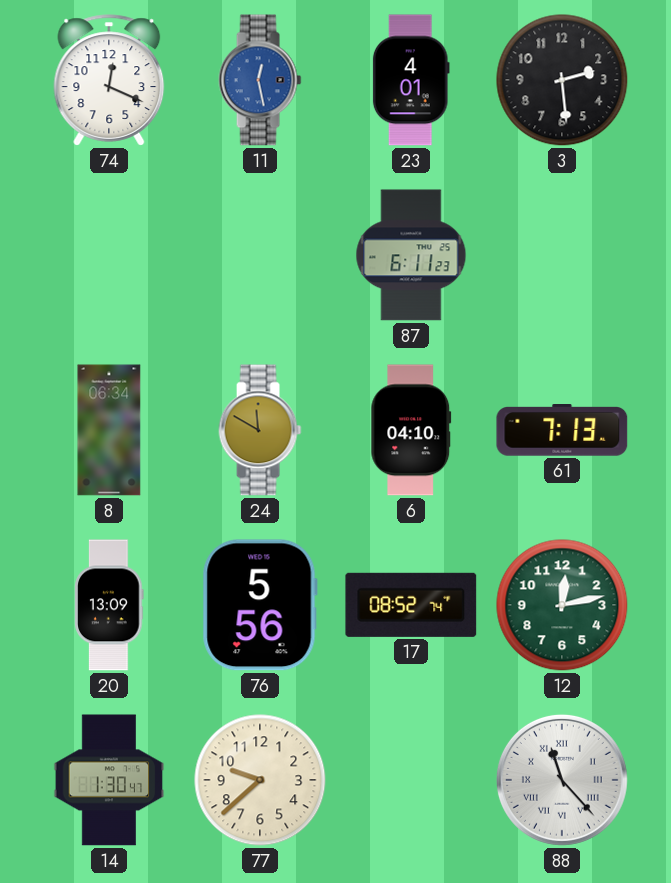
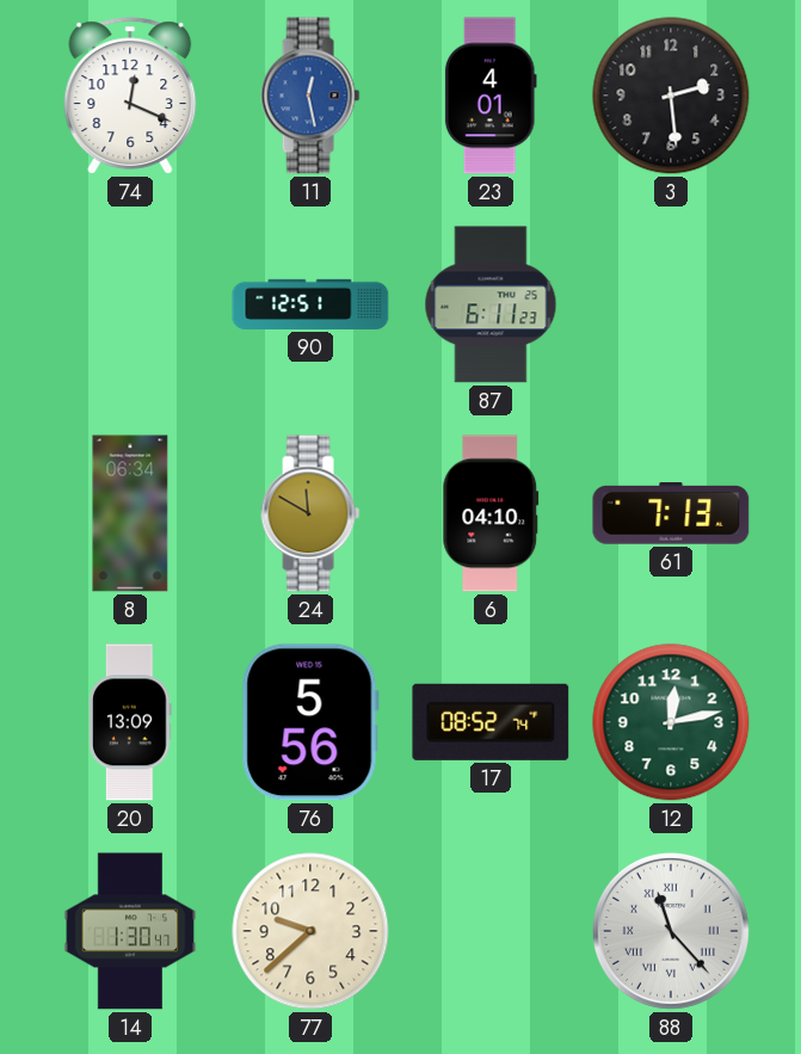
90: none -> 12:51 (310, 304)
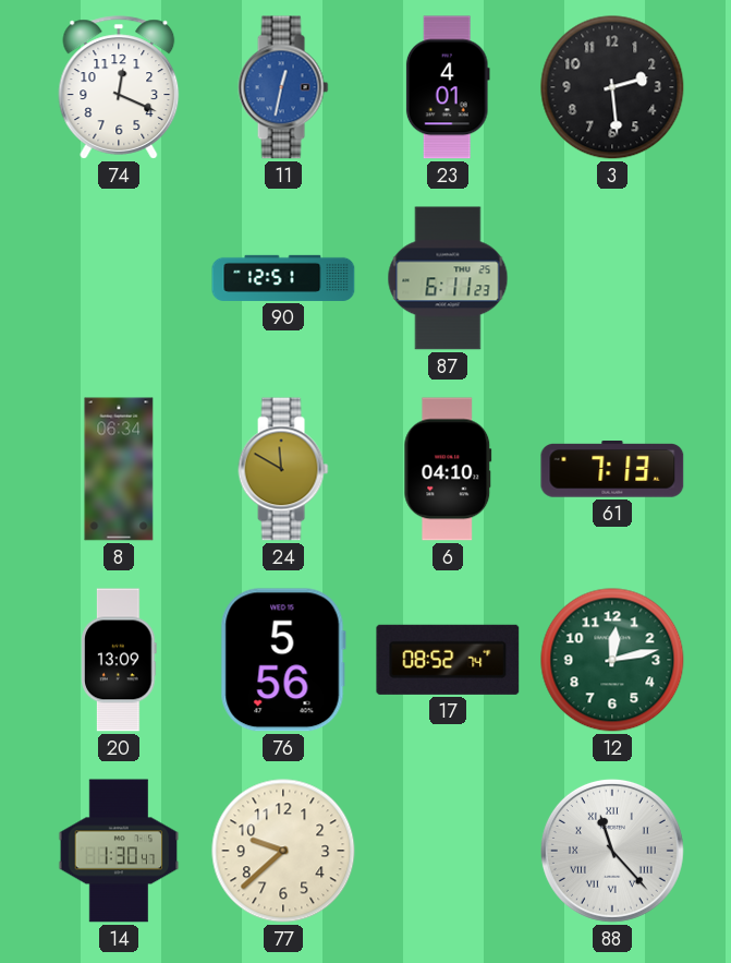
11: 12:28 -> 12:32 (283, 87)
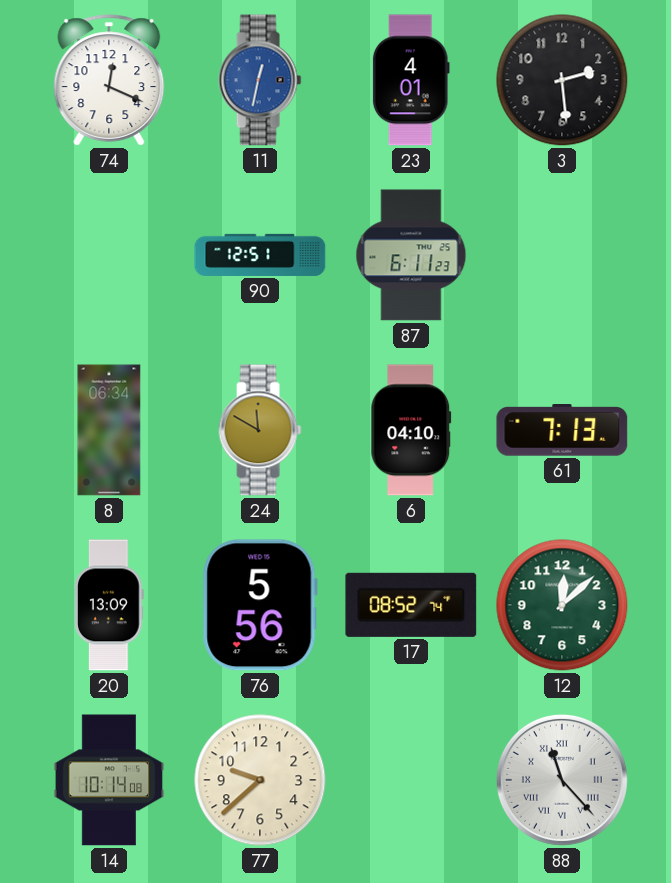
12: 12:13 -> 12:08 (562, 605)
14: 1:30 -> 10:14 (109, 780)
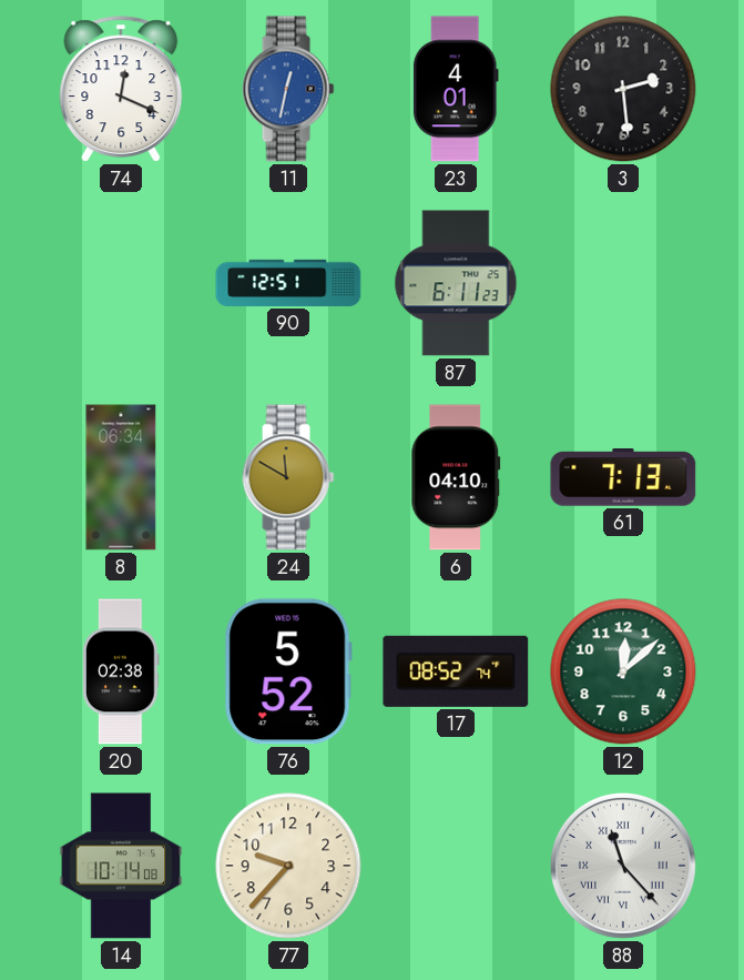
20: 13:09 -> 02:38 (121, 671)
76: 5:56 -> 5:52 (288, 671)
77: 9:38 -> 9:37 (288, 866)
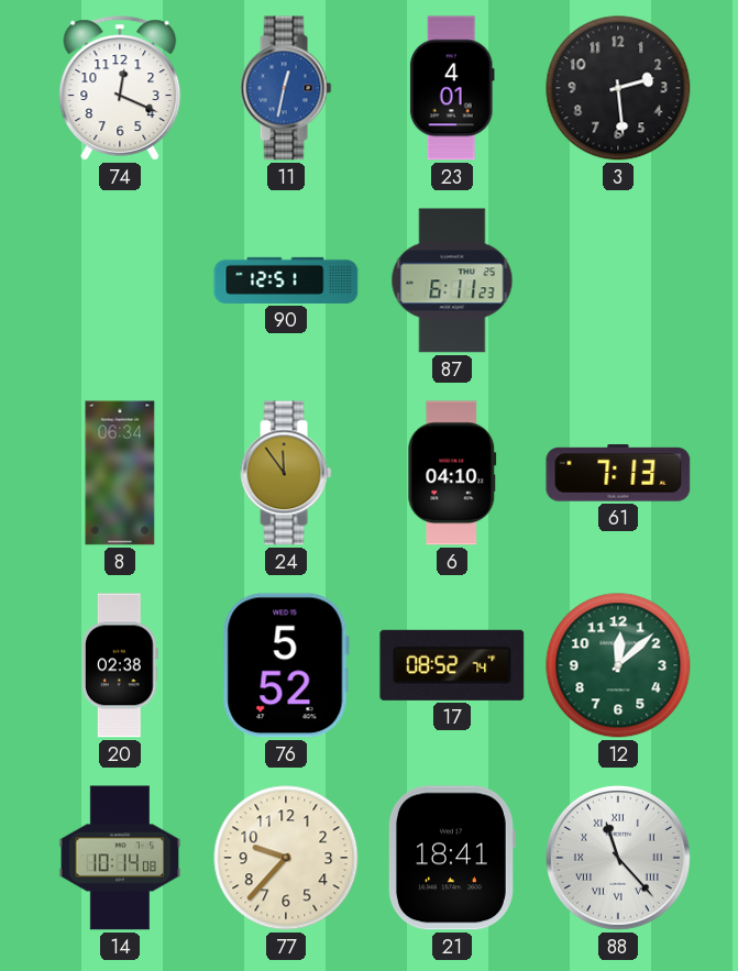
24: 11:50 -> 11:54 (286, 473)
21: none -> 18:41 (451, 858)
